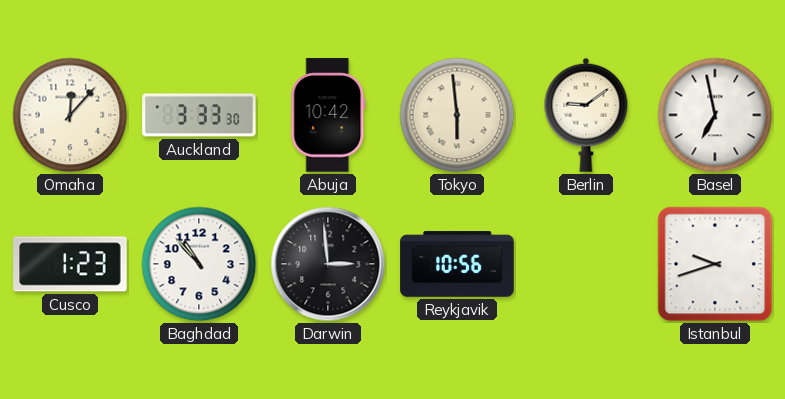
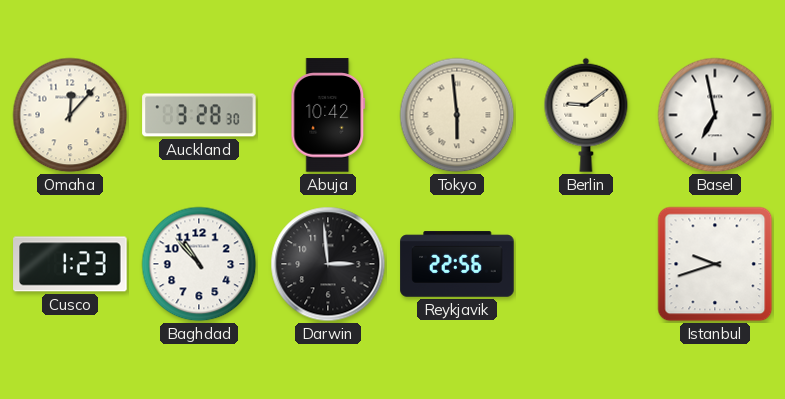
Auckland: 3:33 -> 3:28 (199, 115)
Reykjavik: 10:56 -> 22:56 (457, 264)
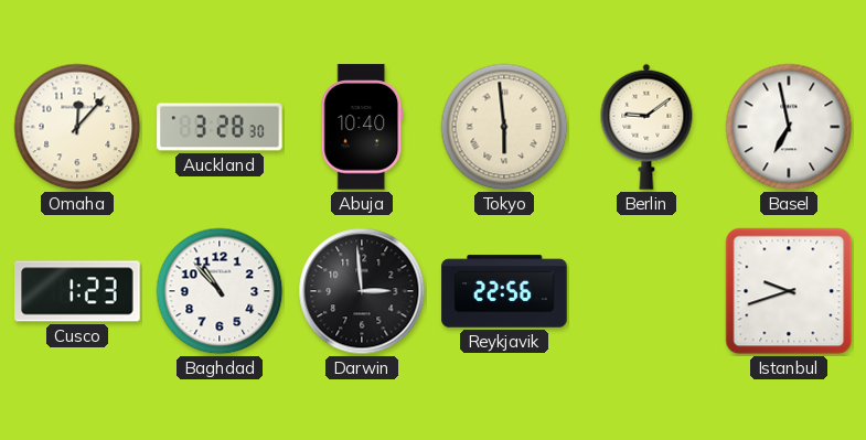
Abuja: 10:42 -> 10:40 (362, 127)
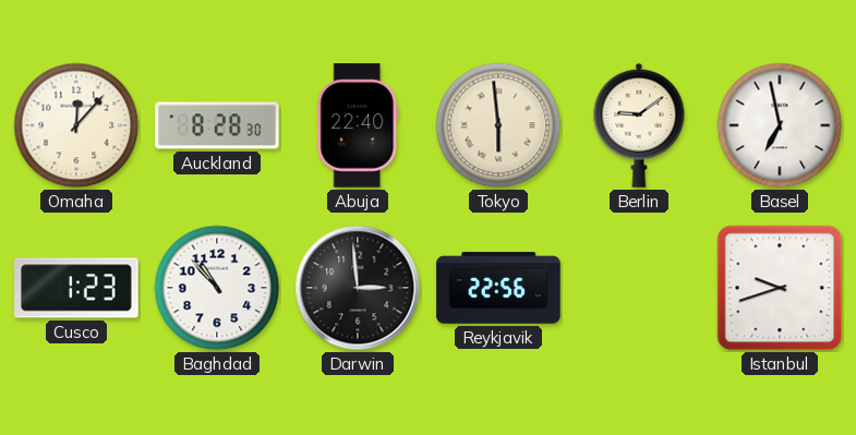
Auckland: 3:28 -> 8:28 (217, 125)
Abuja: 10:40 -> 22:40 (358, 125)
